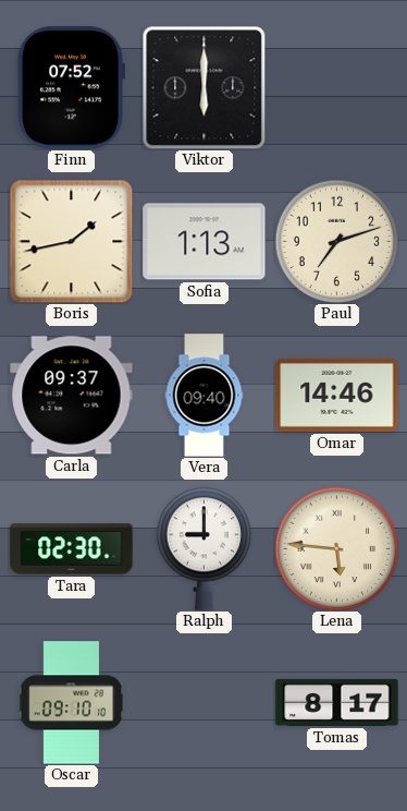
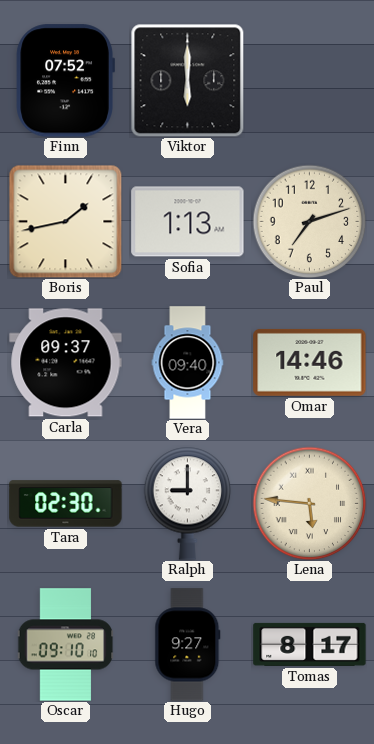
Hugo: none -> 9:27 (188, 645)
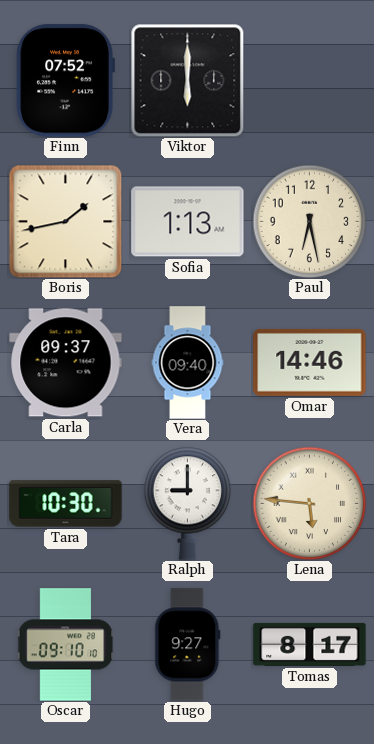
Paul: 7:12 -> 6:28 (309, 221)
Tara: 02:30 -> 10:30 (66, 504)
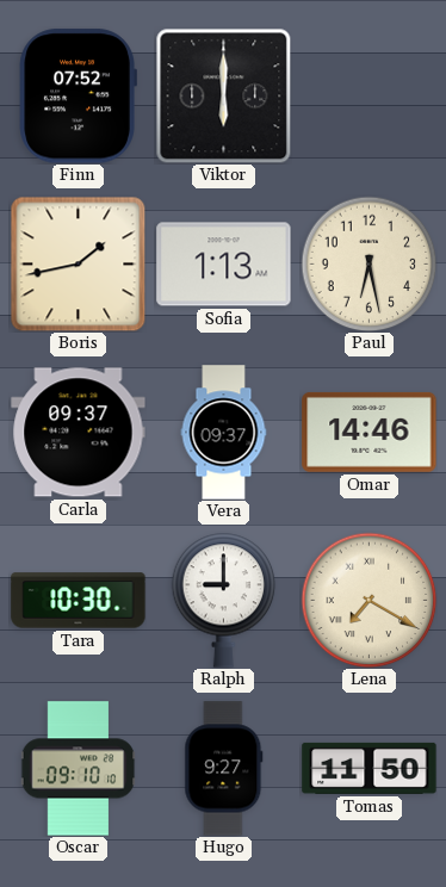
Vera: 09:40 -> 09:37 (224, 433)
Lena: 5:46 -> 7:20 (368, 600)
Tomas: 8:17 -> 11:50 (370, 768)
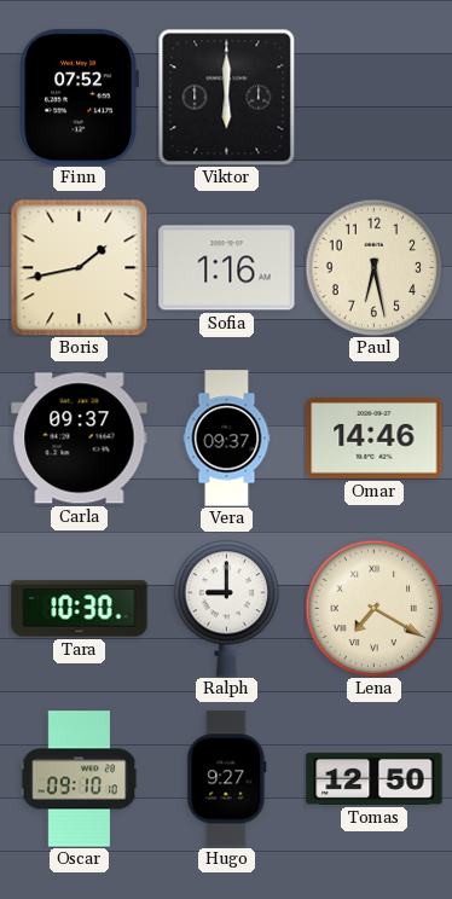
Sofia: 1:13 -> 1:16 (227, 268)
Tomas: 11:50 -> 12:50 (375, 778)
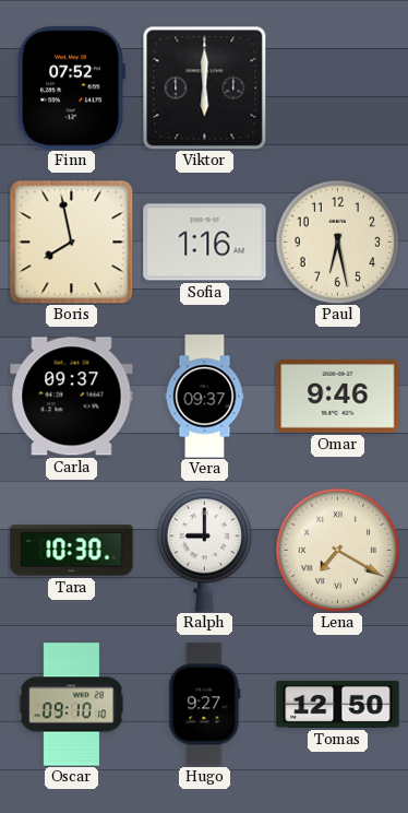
Boris: 1:43 -> 7:58 (71, 241)
Omar: 14:46 -> 9:46 (338, 396)
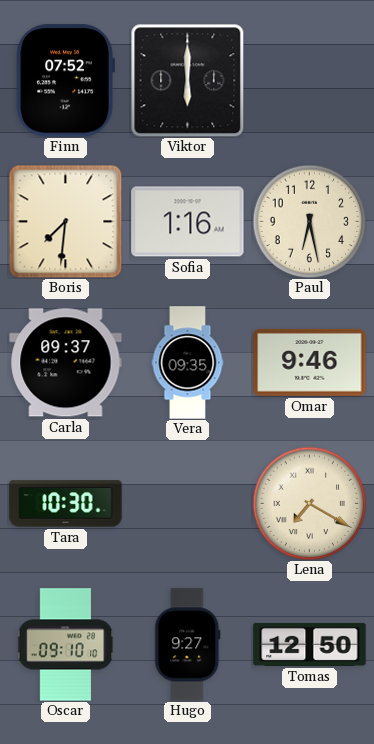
Boris: 7:58 -> 7:31 (65, 221)
Vera: 09:37 -> 09:35 (188, 363)
Ralph: 9:00 -> none (205, 550)
